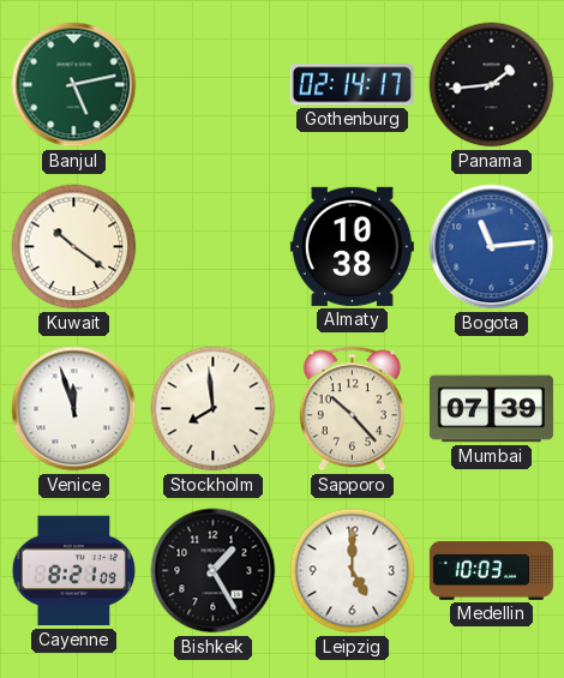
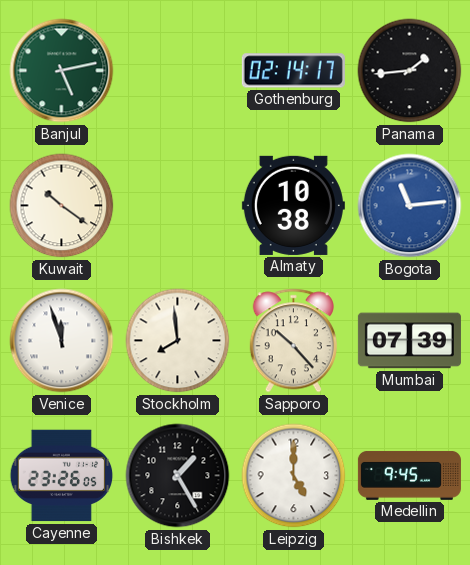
Cayenne: 8:21 -> 23:26 (62, 476)
Medellin: 10:03 -> 9:45 (409, 475)
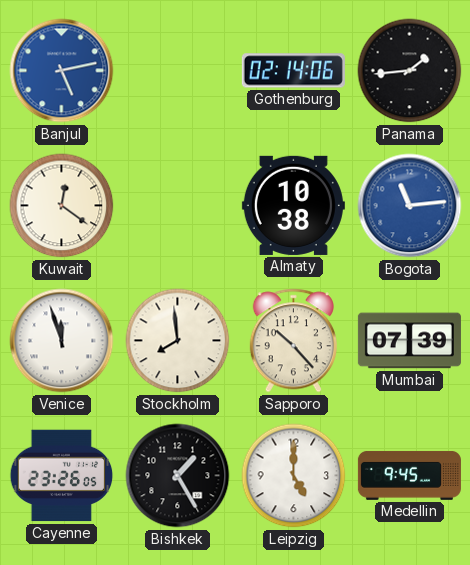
Banjul dial: green -> blue (62, 71)
Gothenburg: 02:14:17 -> 02:14:06 (293, 71)
Kuwait: 10:21 -> 12:21 (62, 206)
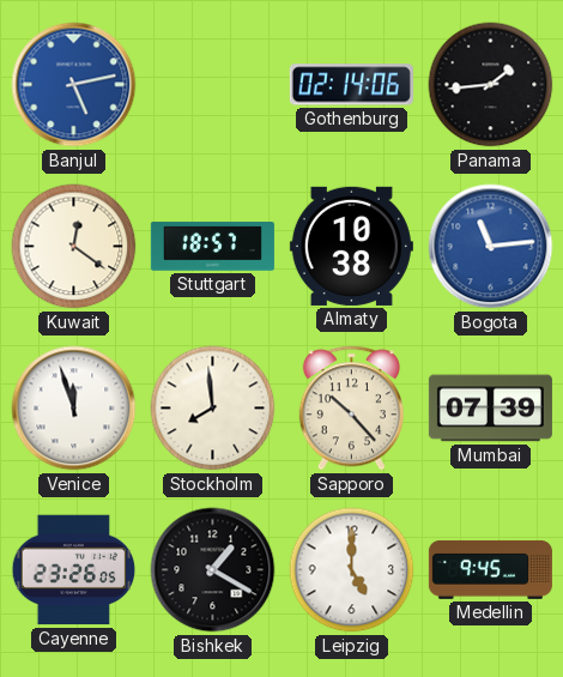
Stuttgart: none -> 18:57 (212, 247)
Bishkek: 1:25 -> 1:20 (213, 570)
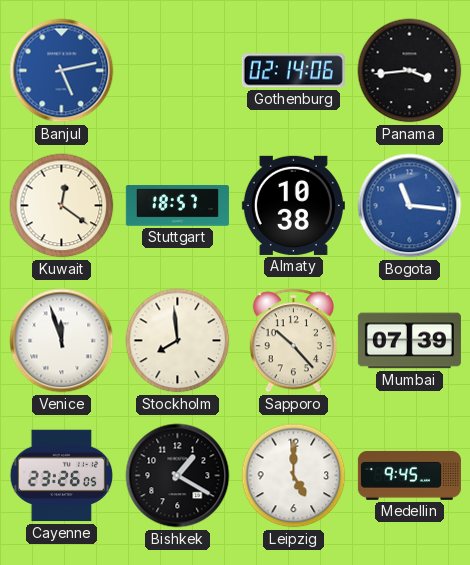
Panama: 1:44 -> 3:44 (410, 71)
Bogota: 11:14 -> 11:16 (410, 206)
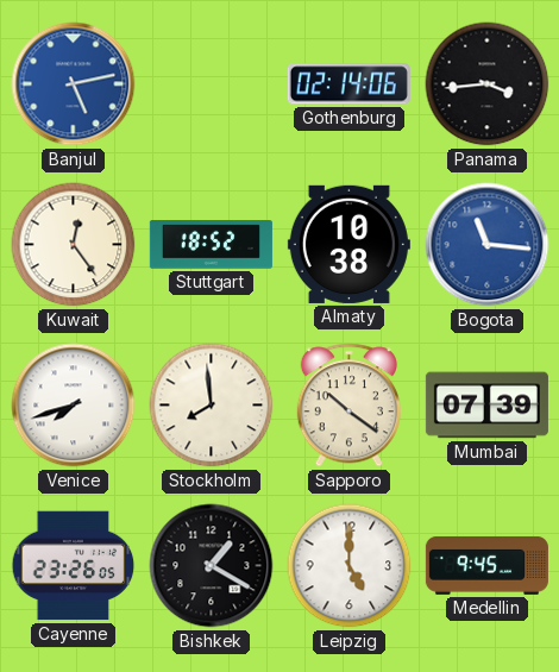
Kuwait: 12:21 -> 12:24 (74, 245)
Stuttgart: 18:57 -> 18:52 (211, 245)
Venice: 11:57 -> 7:42 (74, 406)
Sapporo: 10:23 -> 10:21 (348, 406)
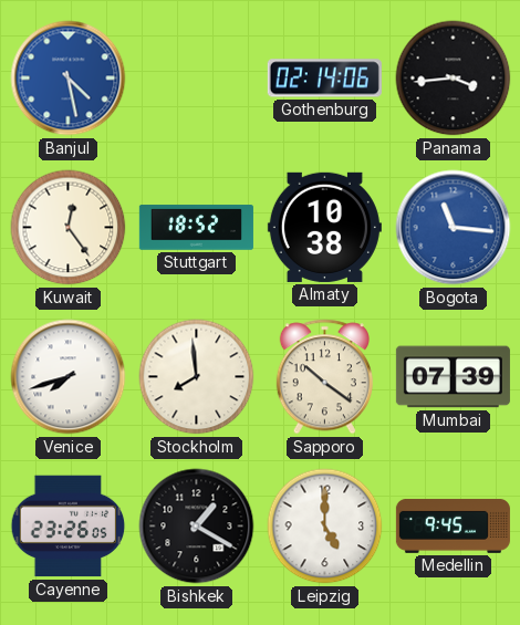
Banjul: 5:13 -> 4:28 (69, 79)
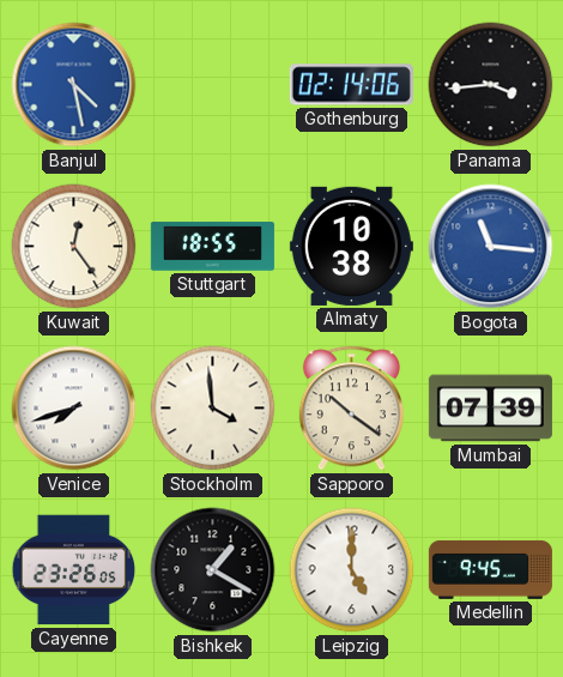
Stuttgart: 18:52 -> 18:55 (212, 247)
Stockholm: 7:59 -> 3:59 (213, 409)
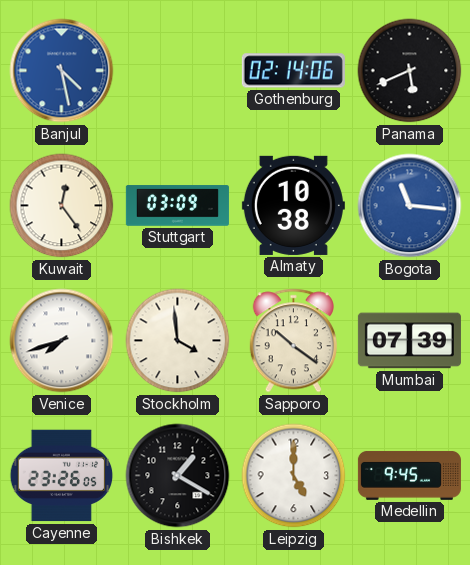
Panama: 3:44 -> 5:41 (410, 71)
Stuttgart: 18:55 -> 03:09 (177, 206)
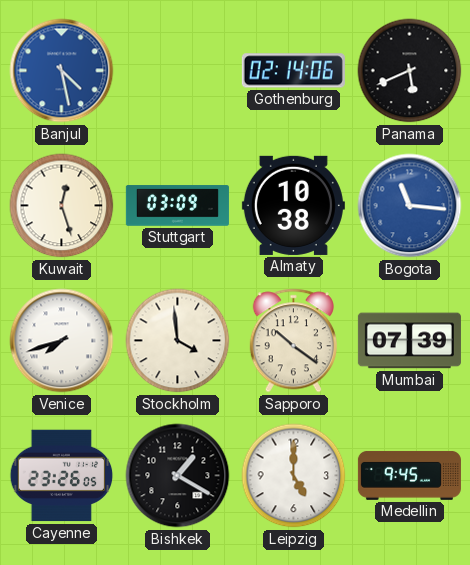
Kuwait: 12:24 -> 12:27 (62, 206)
